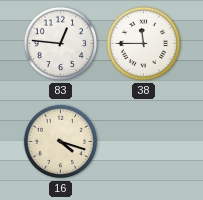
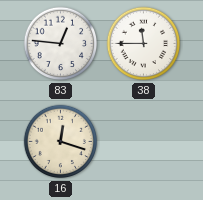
16: 4:18 -> 12:18 (61, 142)
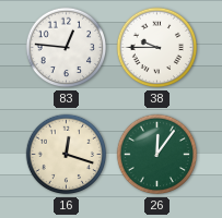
38: 11:45 -> 9:45 (157, 48)
26: none -> 12:06 (157, 155)
